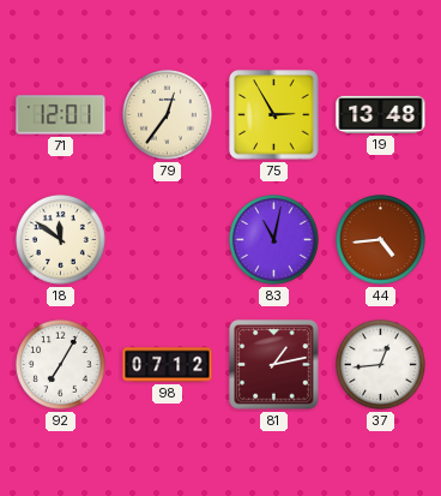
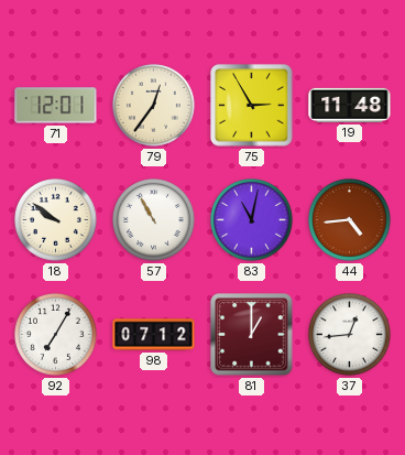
19: 13:48 -> 11:48 (350, 105)
18: 11:51 -> 9:51 (56, 220)
57: none -> 10:55 (154, 220)
81: 1:13 -> 1:00 (252, 335)
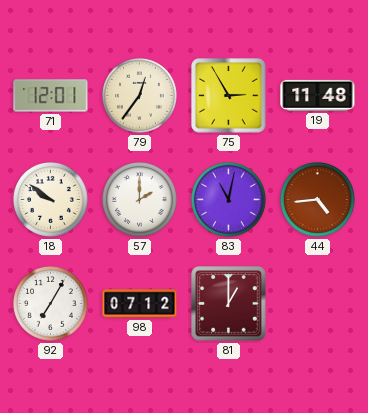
57: 10:55 -> 2:00 (140, 200)
37: 12:44 -> none (350, 335)
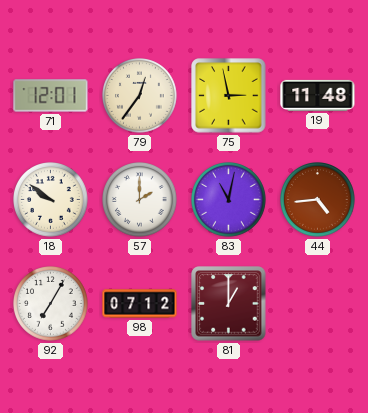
75: 2:55 -> 2:58 (229, 96)
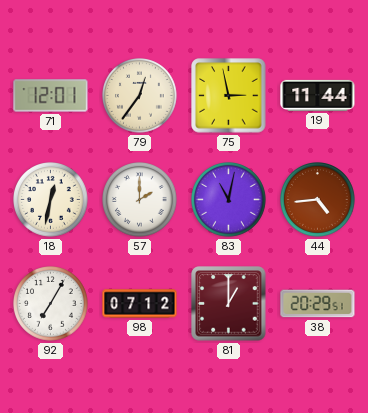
19: 11:48 -> 11:44 (318, 95)
18: 9:51 -> 12:32 (51, 200)
38: none -> 20:29 (318, 304)
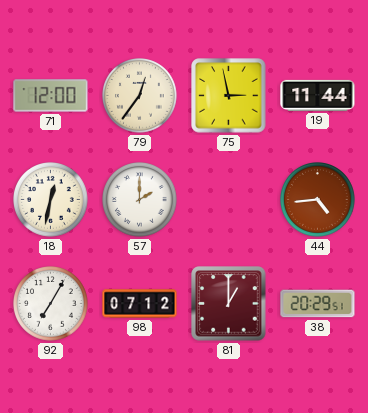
71: 12:01 -> 12:00 (51, 96)
83: 11:02 -> none (229, 200)
